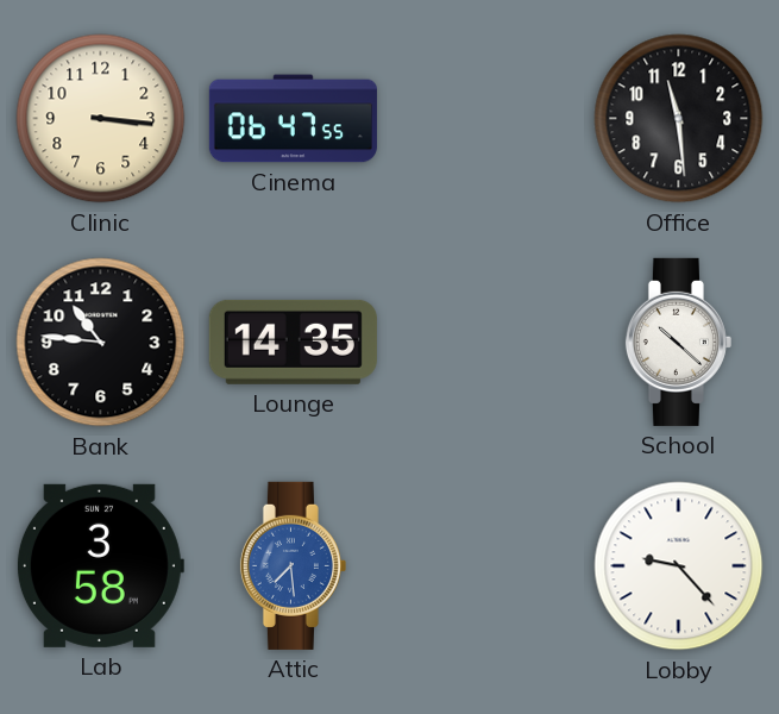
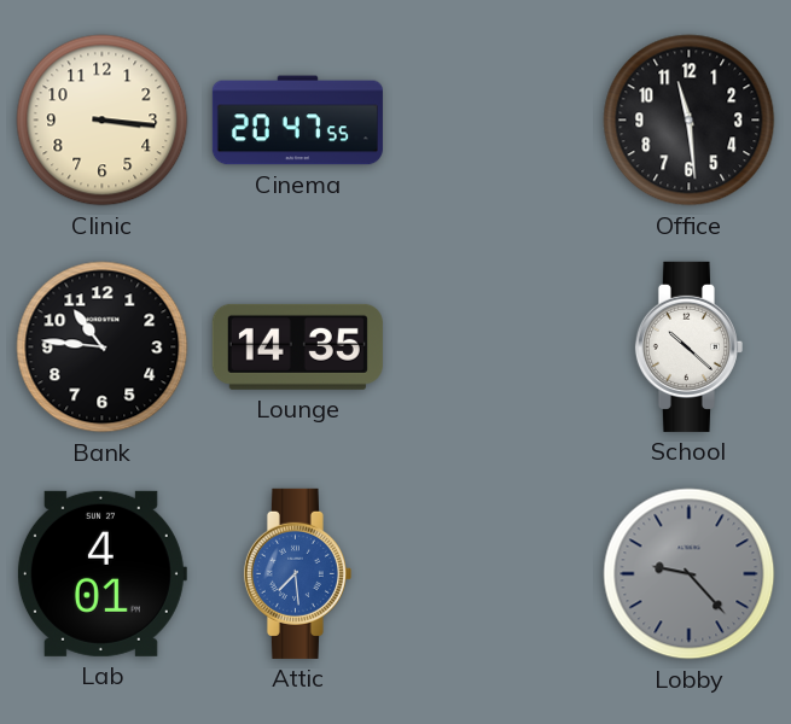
Cinema: 06:47 -> 20:47 (297, 121)
Lab: 3:58 -> 4:01 (101, 573)
Lobby dial: white -> grey (690, 574)
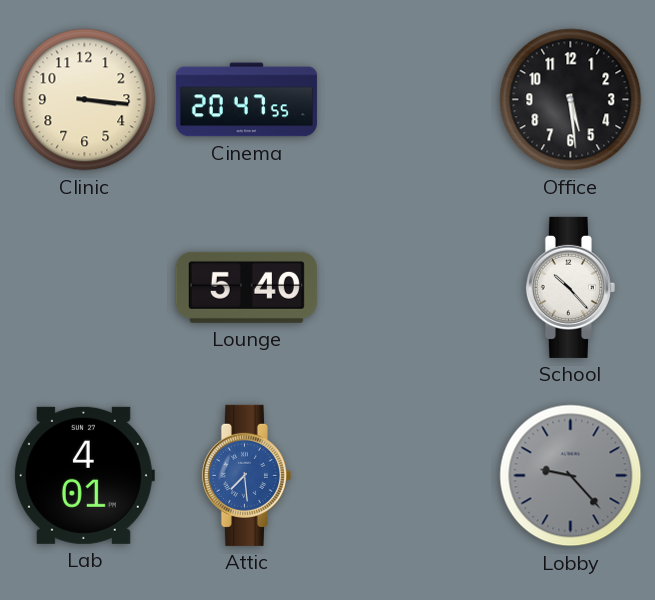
Office: 11:29 -> 5:29 (571, 100)
Bank: 10:46 -> none (103, 348)
Lounge: 14:35 -> 5:40 (246, 287)
School: 10:22 -> 10:23 (570, 287)
